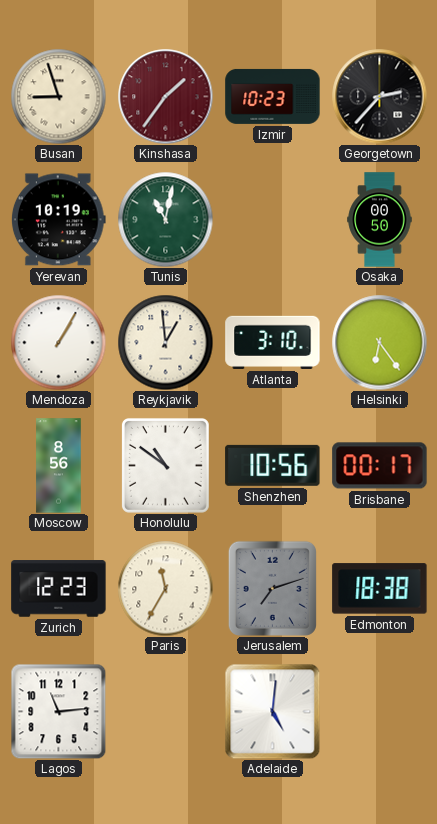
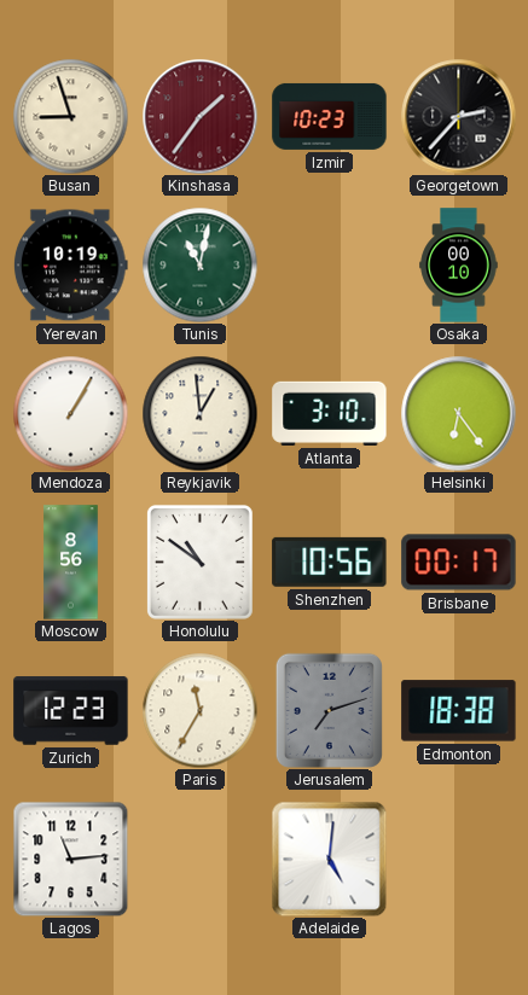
Osaka: 00:50 -> 00:10 (459, 266)
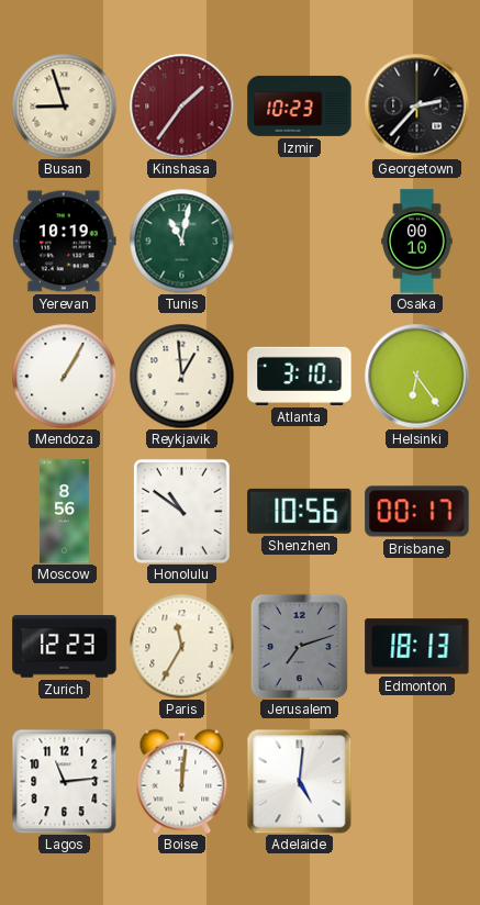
Edmonton: 18:38 -> 18:13 (417, 647)
Boise: none -> 12:01 (182, 781)
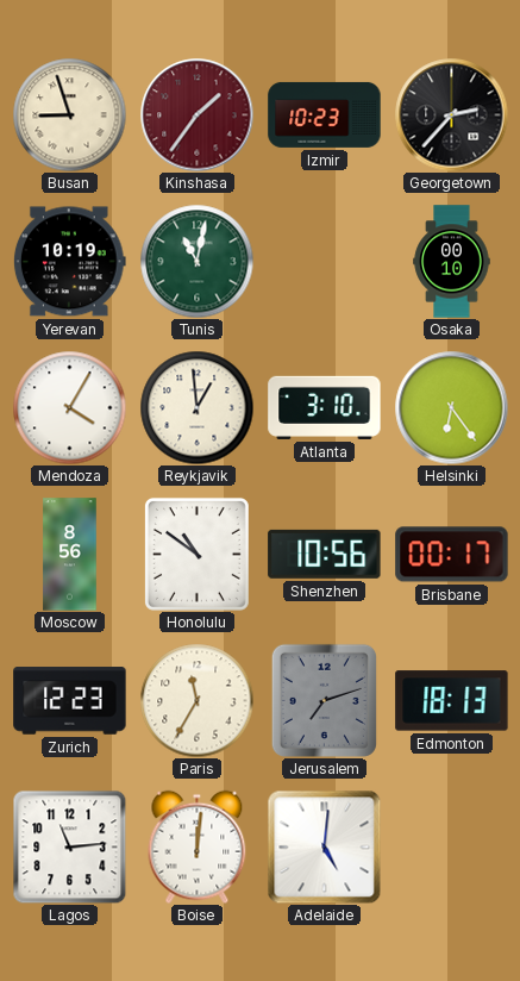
Mendoza: 1:05 -> 4:05 (69, 407)
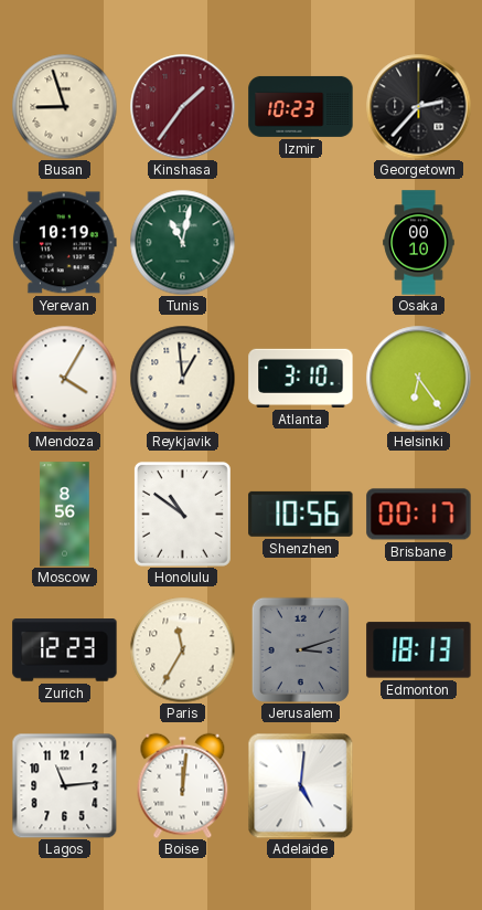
Jerusalem: 7:12 -> 3:12 (300, 649)
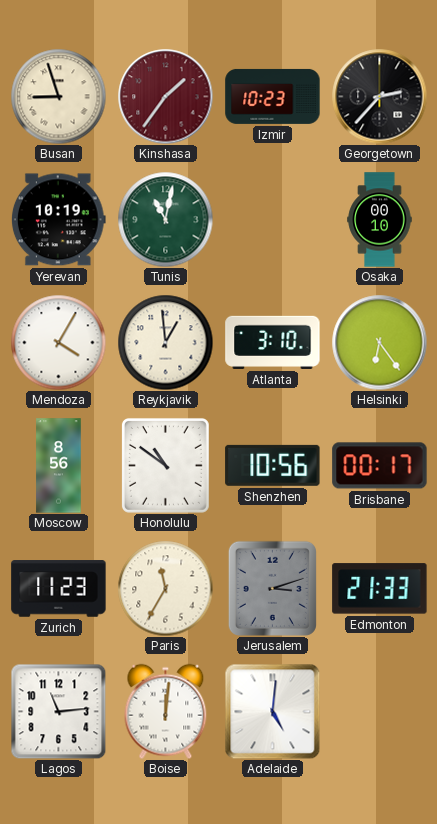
Zurich: 12:23 -> 11:23 (59, 589)
Edmonton: 18:13 -> 21:33 (380, 589)
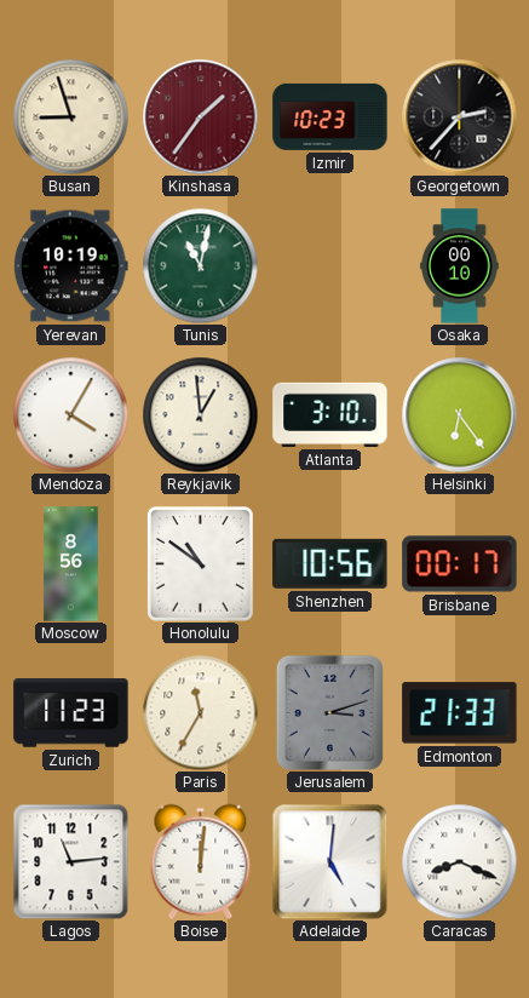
Caracas: none -> 8:19 (459, 861)
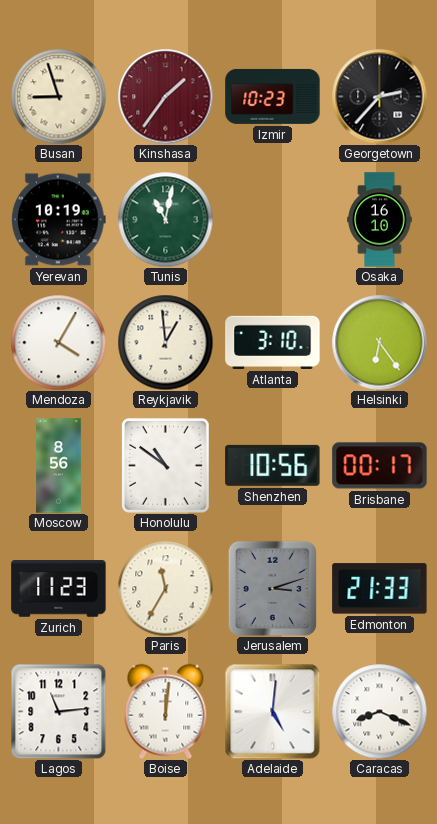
Osaka: 00:10 -> 16:10 (380, 220)
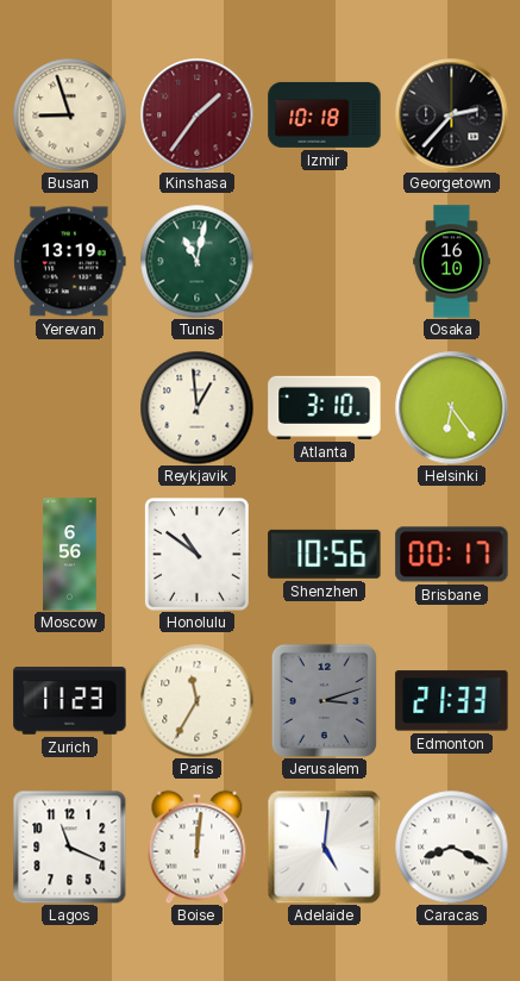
Izmir: 10:23 -> 10:18 (325, 114)
Yerevan: 10:19 -> 13:19 (69, 262)
Mendoza: 4:05 -> none (58, 342)
Moscow: 8:56 -> 6:56 (70, 555)
Lagos: 11:14 -> 11:19 (69, 846)
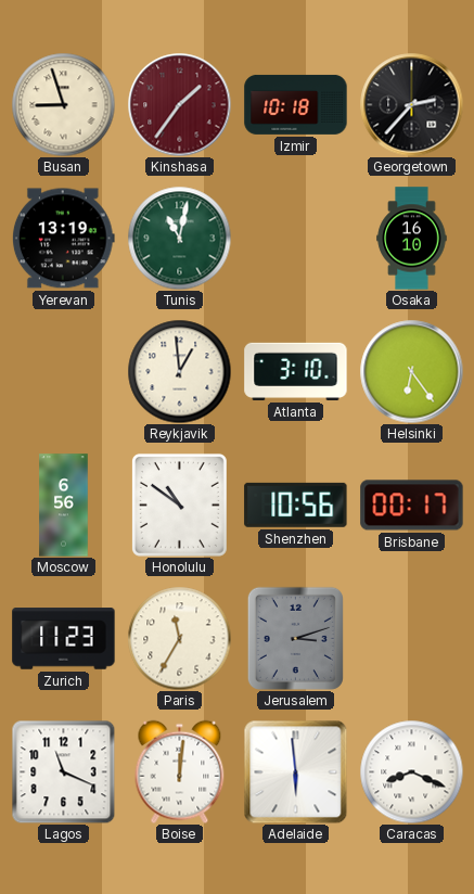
Edmonton: 21:33 -> none (452, 701)
Adelaide: 5:01 -> 5:59 (295, 771)
